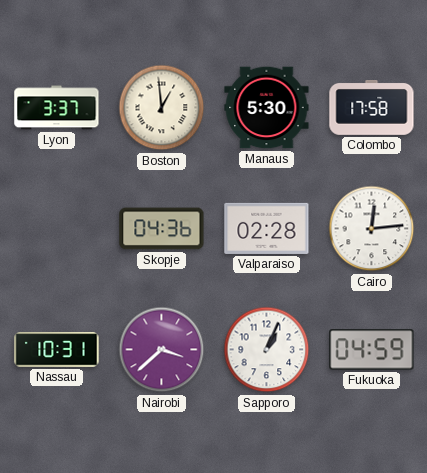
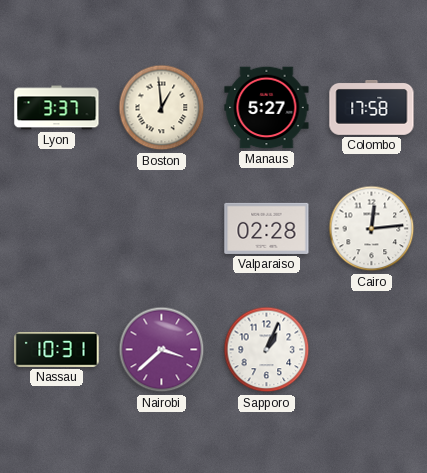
Manaus: 5:30 -> 5:27 (267, 108)
Skopje: 04:36 -> none (162, 229)
Fukuoka: 04:59 -> none (372, 350)
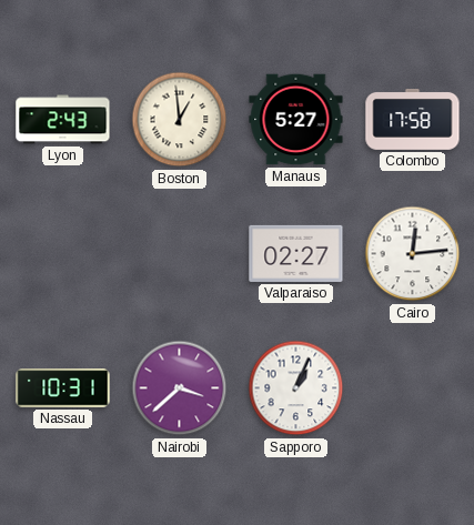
Lyon: 3:37 -> 2:43 (63, 120)
Valparaiso: 02:28 -> 02:27 (296, 253)
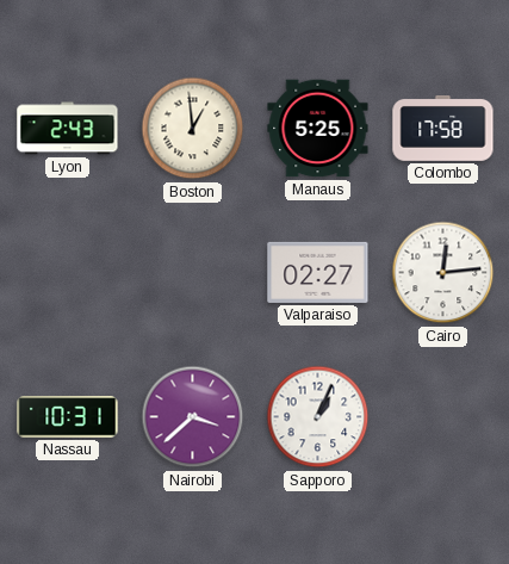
Manaus: 5:27 -> 5:25 (318, 129)
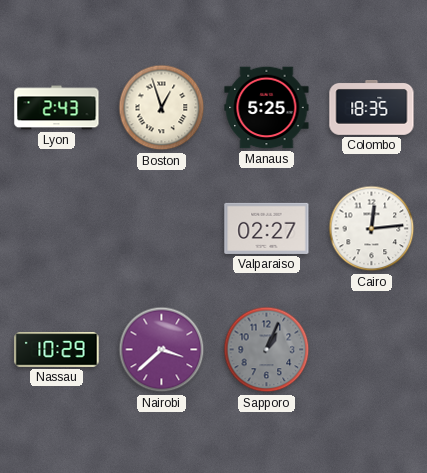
Boston: 12:59 -> 12:57 (162, 108)
Colombo: 17:58 -> 18:35 (372, 108)
Nassau: 10:31 -> 10:29 (57, 350)
Sapporo dial: white -> grey (267, 350)
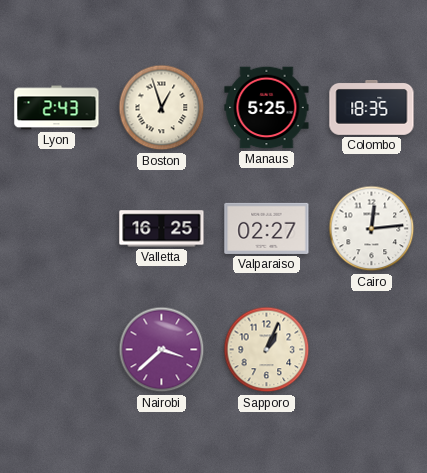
Valletta: none -> 16:25 (162, 229)
Nassau: 10:29 -> none (57, 350)
Sapporo dial: grey -> cream (267, 350)
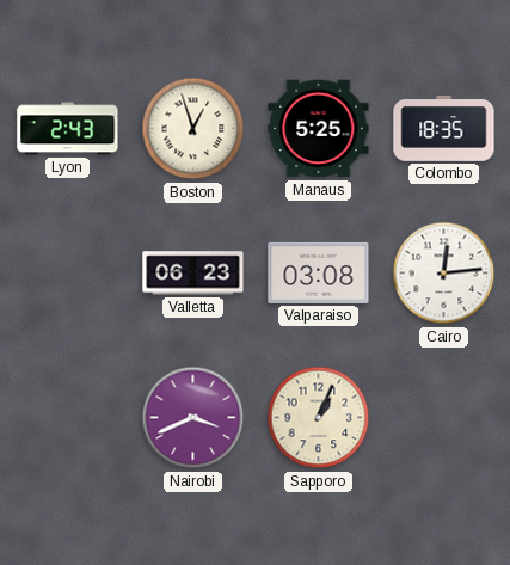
Valletta: 16:25 -> 06:23 (193, 274)
Valparaiso: 02:27 -> 03:08 (319, 272)
Nairobi: 3:38 -> 3:41 (193, 418)
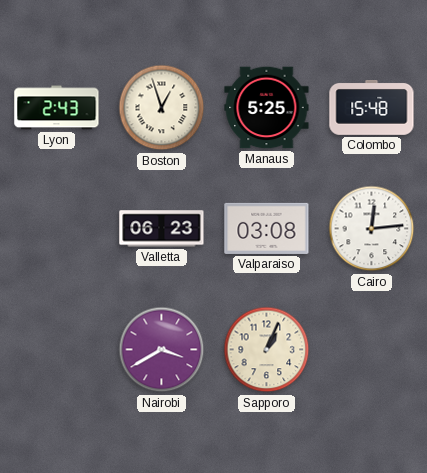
Colombo: 18:35 -> 15:48 (372, 108)
Nairobi: 3:41 -> 3:40 (162, 350)
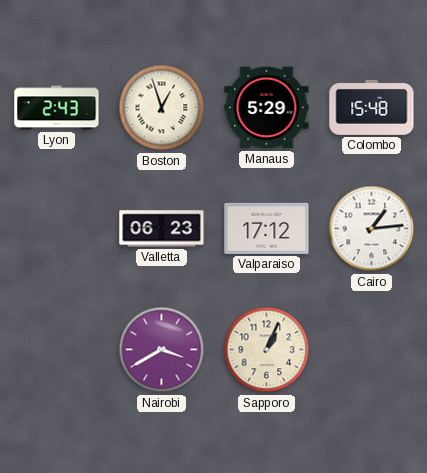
Manaus: 5:25 -> 5:29 (267, 108)
Valparaiso: 03:08 -> 17:12 (267, 228)
Cairo: 12:14 -> 1:14 (372, 229)
